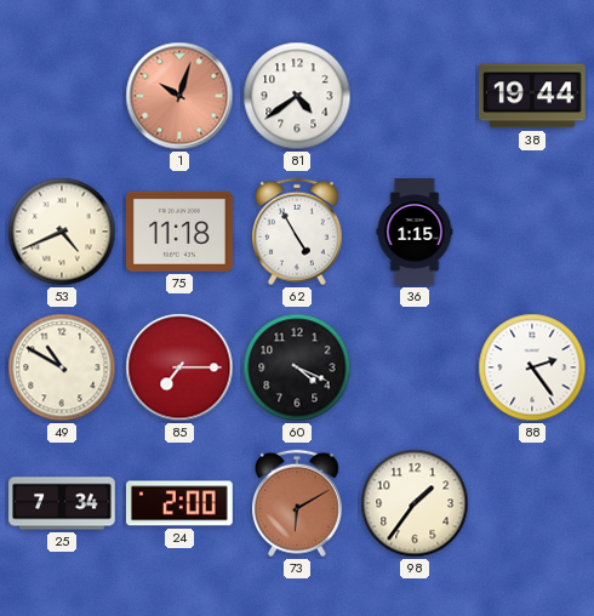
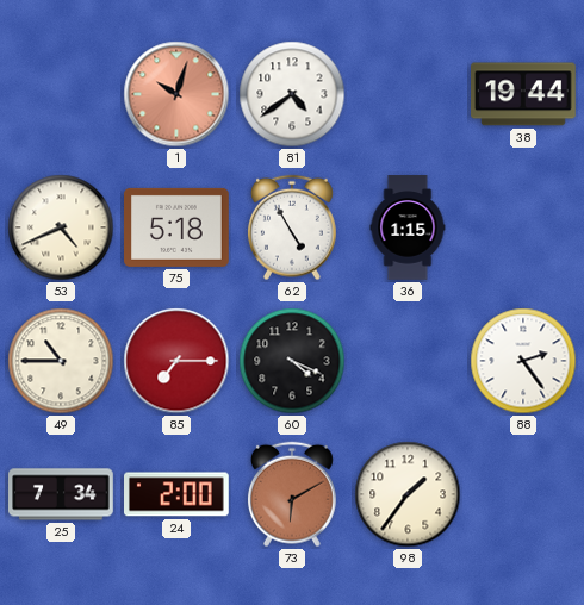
75: 11:18 -> 5:18 (178, 227)
49: 10:50 -> 10:45 (61, 361)
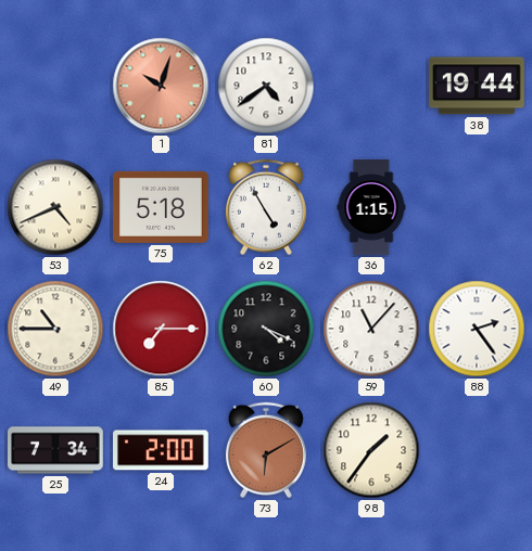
59: none -> 11:07 (371, 329)
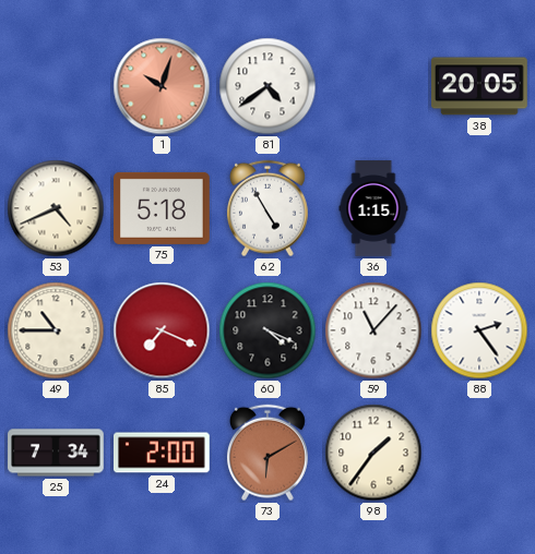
38: 19:44 -> 20:05 (480, 86)
85: 7:15 -> 7:19 (162, 330)
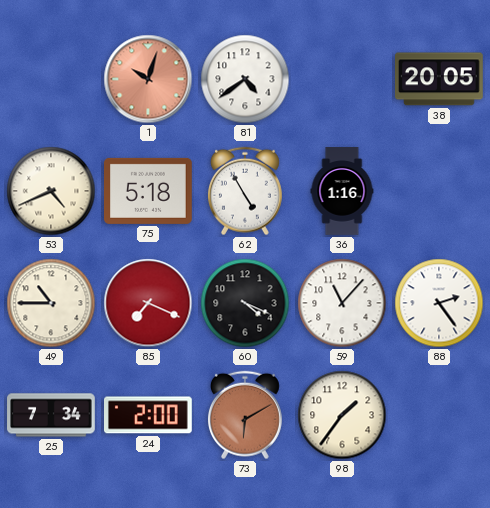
36: 1:15 -> 1:16 (342, 191)
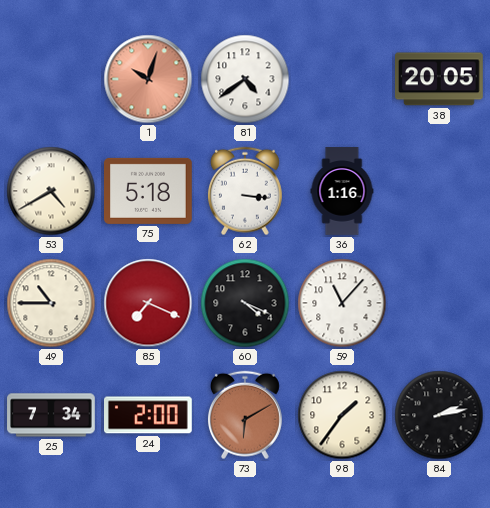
53: 4:41 -> 4:40 (51, 191)
62: 4:55 -> 3:16 (245, 191)
88: 2:24 -> none (439, 303)
84: none -> 2:13 (439, 415)
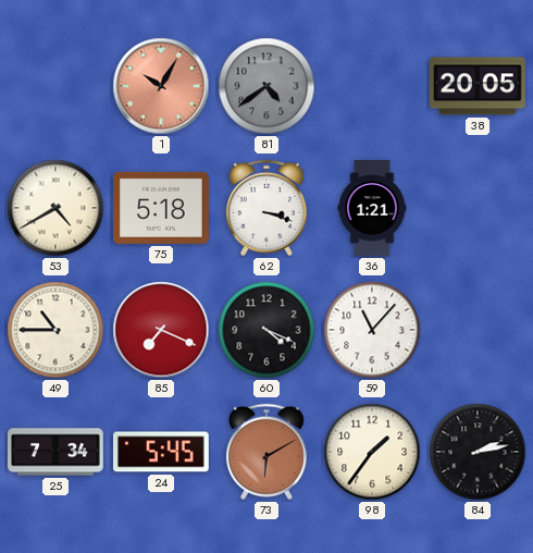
1: 10:03 -> 10:05 (161, 86)
81 dial: white -> grey (266, 86)
62: 3:16 -> 3:18 (266, 208)
36: 1:16 -> 1:21 (372, 208)
24: 2:00 -> 5:45 (162, 452)
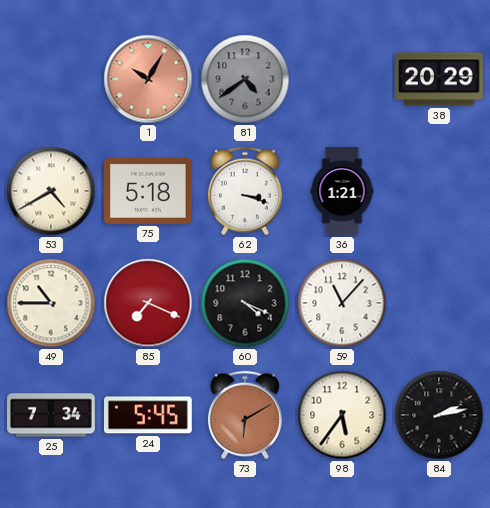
38: 20:05 -> 20:29 (440, 79)
98: 1:36 -> 5:36 (342, 415)
